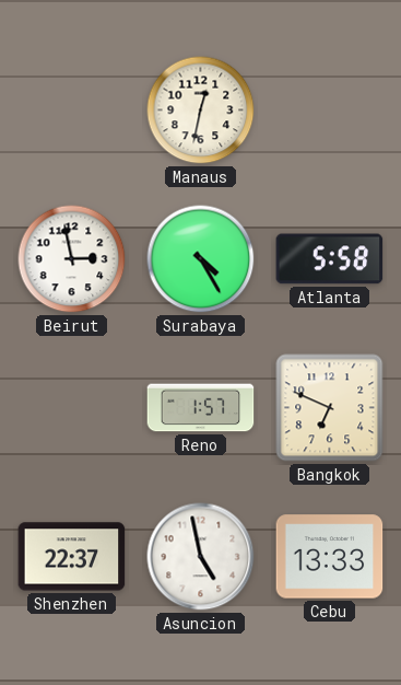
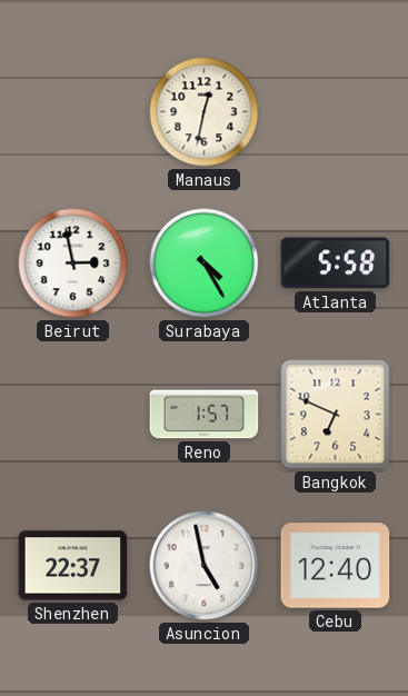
Cebu: 13:33 -> 12:40 (336, 566)
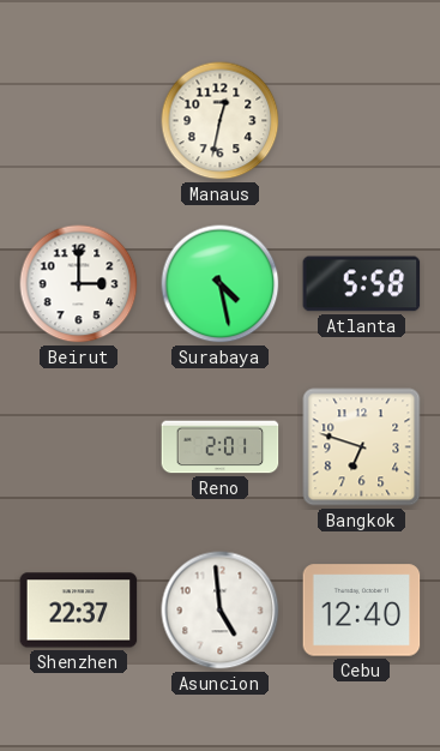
Beirut: 2:58 -> 3:00 (79, 284)
Surabaya: 4:25 -> 4:28 (221, 284)
Reno: 1:57 -> 2:01 (221, 447)
Bangkok: 6:49 -> 6:48 (362, 447)
Asuncion: 4:58 -> 4:59 (221, 611)
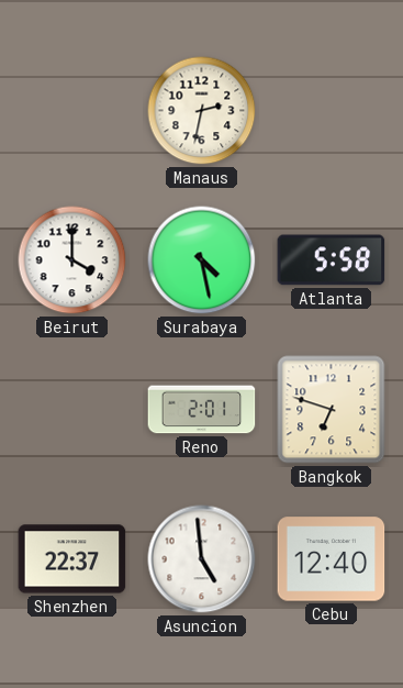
Manaus: 12:32 -> 2:32 (202, 111)
Beirut: 3:00 -> 4:00 (72, 260)
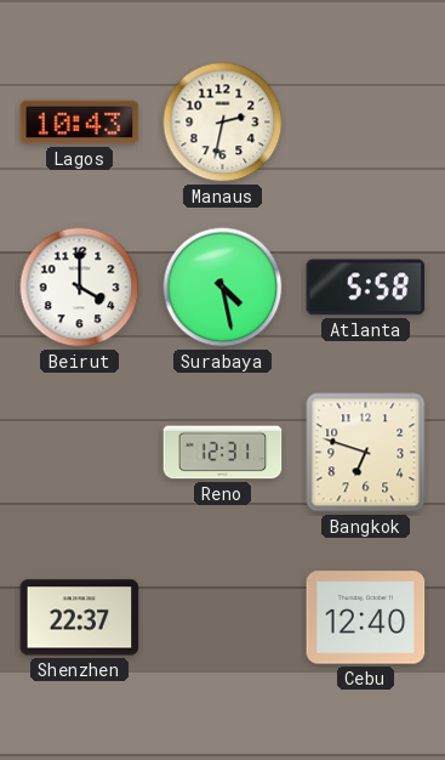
Lagos: none -> 10:43 (80, 123)
Reno: 2:01 -> 12:31 (223, 453)
Asuncion: 4:59 -> none (202, 559)
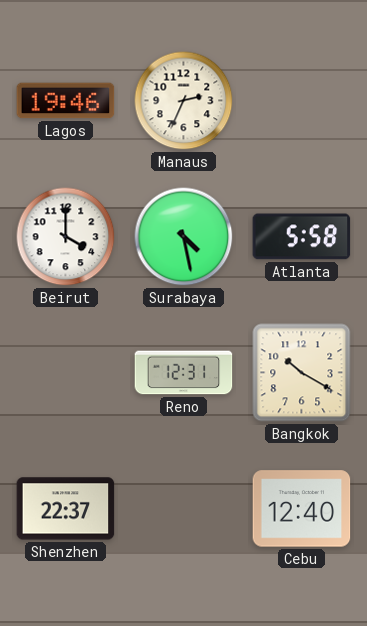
Lagos: 10:43 -> 19:46 (66, 101)
Manaus: 2:32 -> 2:34 (184, 101)
Bangkok: 6:48 -> 10:20 (302, 373)
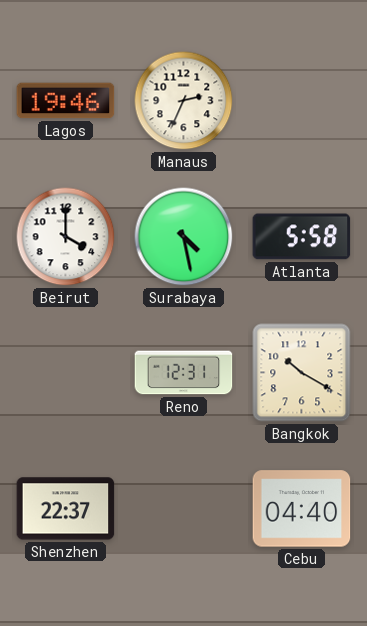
Cebu: 12:40 -> 04:40 (302, 509)
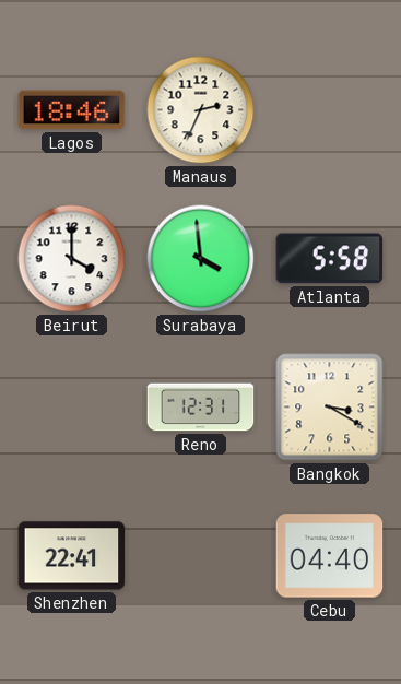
Lagos: 19:46 -> 18:46 (72, 110)
Surabaya: 4:28 -> 3:59 (201, 259)
Bangkok: 10:20 -> 3:20 (330, 408)
Shenzhen: 22:37 -> 22:41 (72, 556)
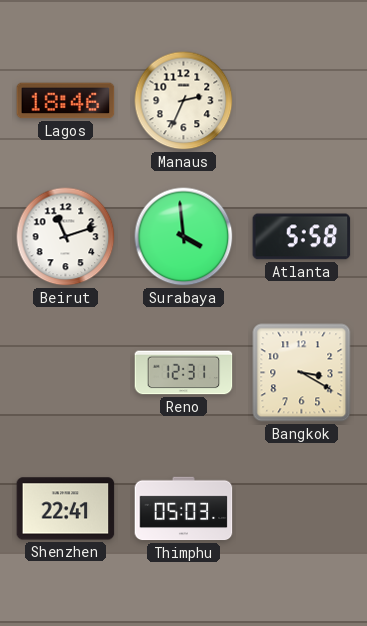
Beirut: 4:00 -> 11:12 (66, 237)
Thimphu: none -> 05:03 (184, 509)
Cebu: 04:40 -> none (330, 556)
